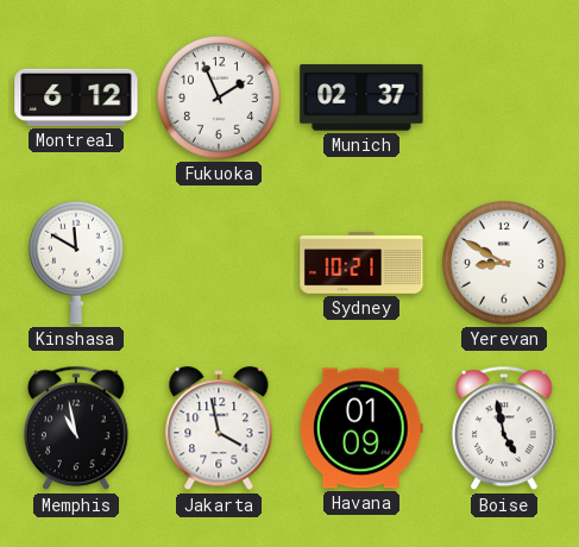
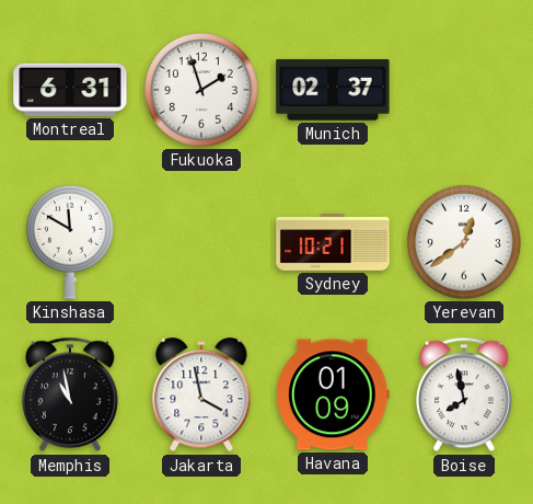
Montreal: 6:12 -> 6:31 (70, 90)
Fukuoka: 1:56 -> 1:57 (201, 90)
Yerevan: 8:50 -> 12:39 (464, 242)
Boise: 4:58 -> 7:58 (464, 394)
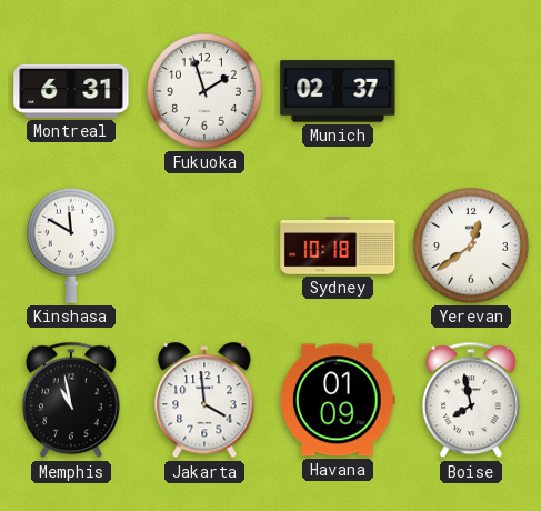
Sydney: 10:21 -> 10:18 (338, 246)
Jakarta: 3:58 -> 3:59 (204, 401)
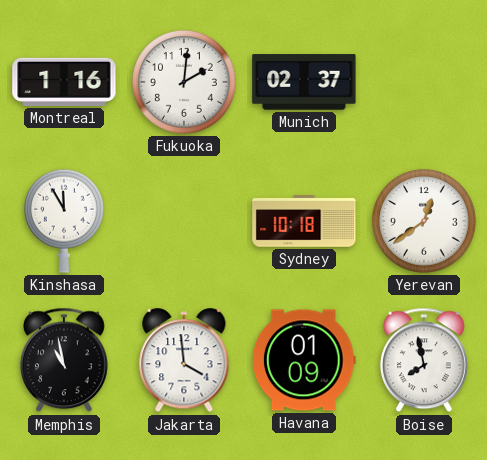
Montreal: 6:31 -> 1:16 (64, 82)
Fukuoka: 1:57 -> 2:01 (184, 82)
Kinshasa: 11:50 -> 11:55 (64, 221)
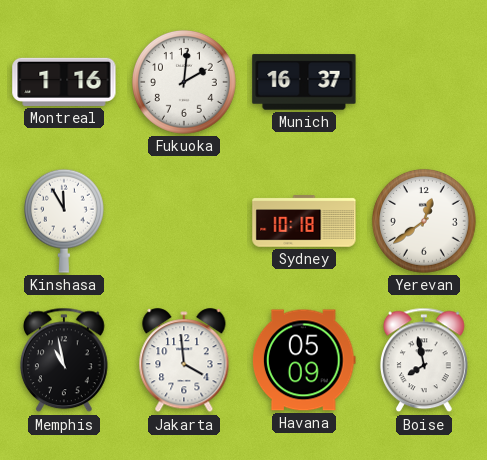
Munich: 02:37 -> 16:37 (304, 82)
Havana: 01:09 -> 05:09 (305, 360)
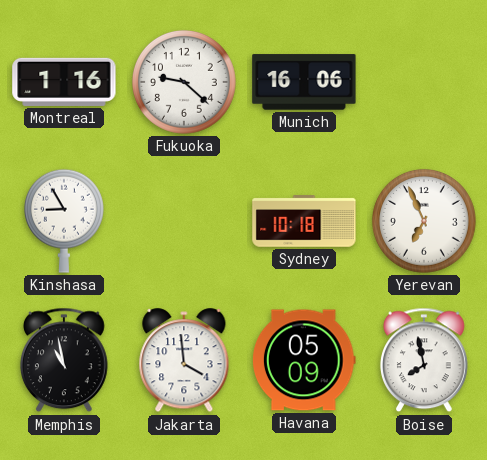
Fukuoka: 2:01 -> 9:22 (184, 82)
Munich: 16:37 -> 16:06 (304, 82)
Kinshasa: 11:55 -> 8:55 (64, 221)
Yerevan: 12:39 -> 6:56 (424, 221)
